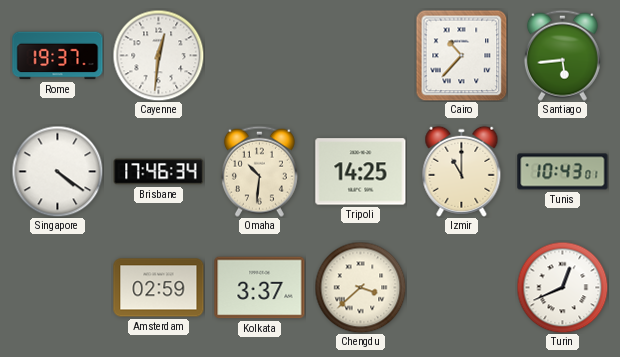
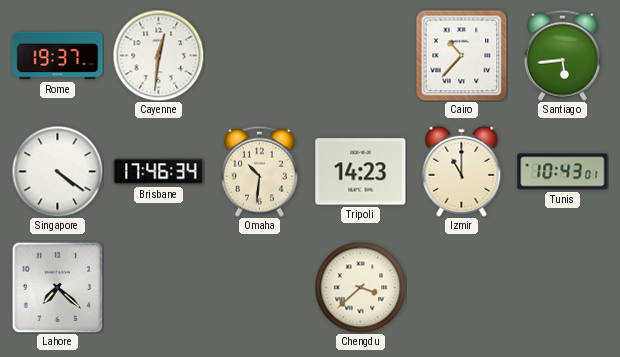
Tripoli: 14:25 -> 14:23 (361, 172)
Lahore: none -> 7:22 (57, 287)
Amsterdam: 02:59 -> none (159, 288)
Kolkata: 3:37 -> none (260, 288)
Turin: 12:41 -> none (562, 287)
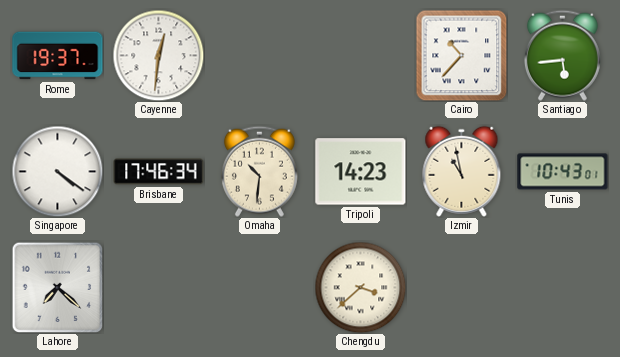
Izmir: 11:00 -> 10:58 (462, 171)
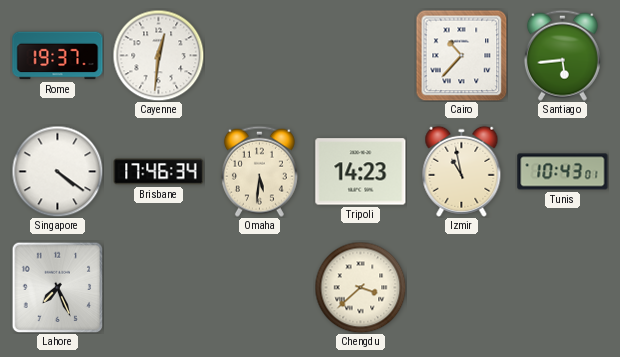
Omaha: 10:31 -> 5:31 (259, 171)
Lahore: 7:22 -> 7:26 (57, 287)
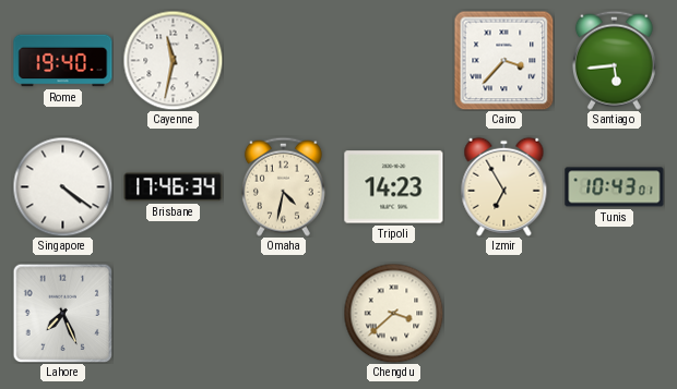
Rome: 19:37 -> 19:40 (63, 61)
Cayenne: 12:31 -> 11:32 (173, 60)
Cairo: 10:37 -> 3:37 (503, 60)
Omaha: 5:31 -> 4:32 (283, 186)
Izmir: 10:58 -> 6:55 (504, 186)
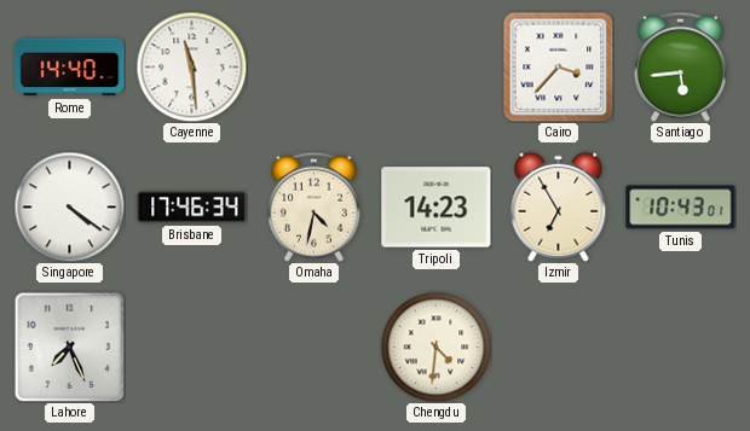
Rome: 19:40 -> 14:40 (70, 68)
Cayenne: 11:32 -> 11:29 (191, 66)
Chengdu: 3:38 -> 4:31 (435, 346)
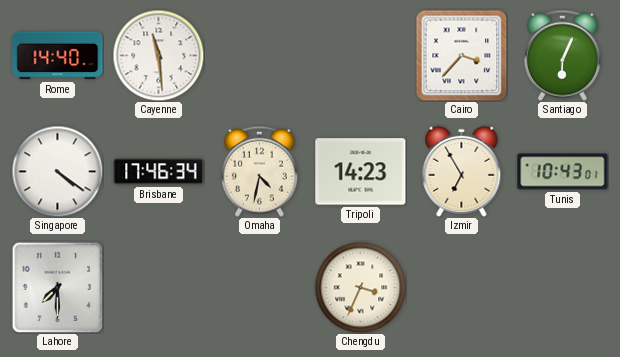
Santiago: 5:44 -> 6:04 (562, 55)
Lahore: 7:26 -> 7:30 (57, 287)
Chengdu: 4:31 -> 3:34 (360, 287)
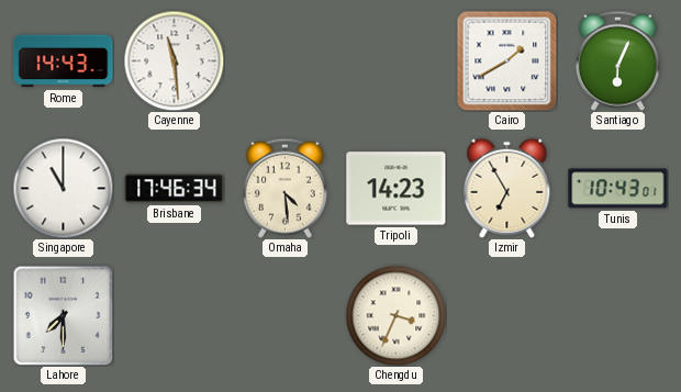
Rome: 14:40 -> 14:43 (64, 61)
Cairo: 3:37 -> 1:40 (506, 60)
Singapore: 4:21 -> 11:00 (63, 188)
Omaha: 4:32 -> 4:29 (284, 188)
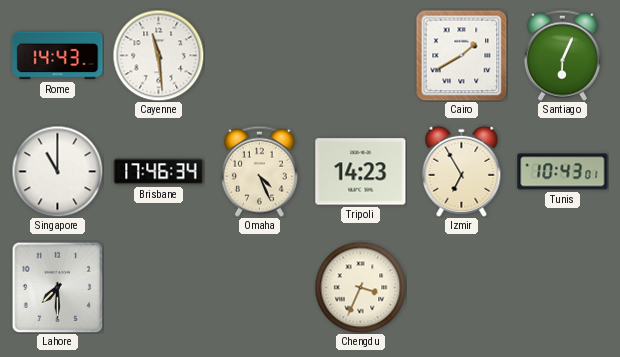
Omaha: 4:29 -> 4:26 (259, 171)
